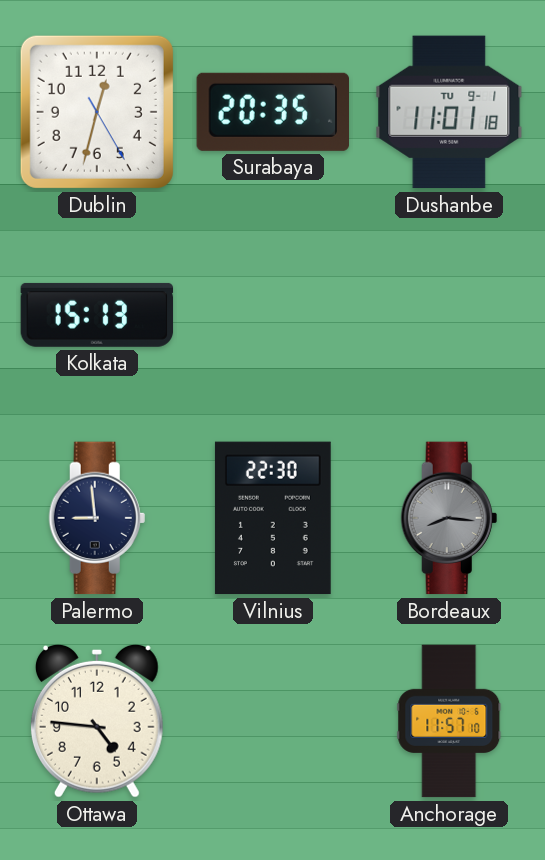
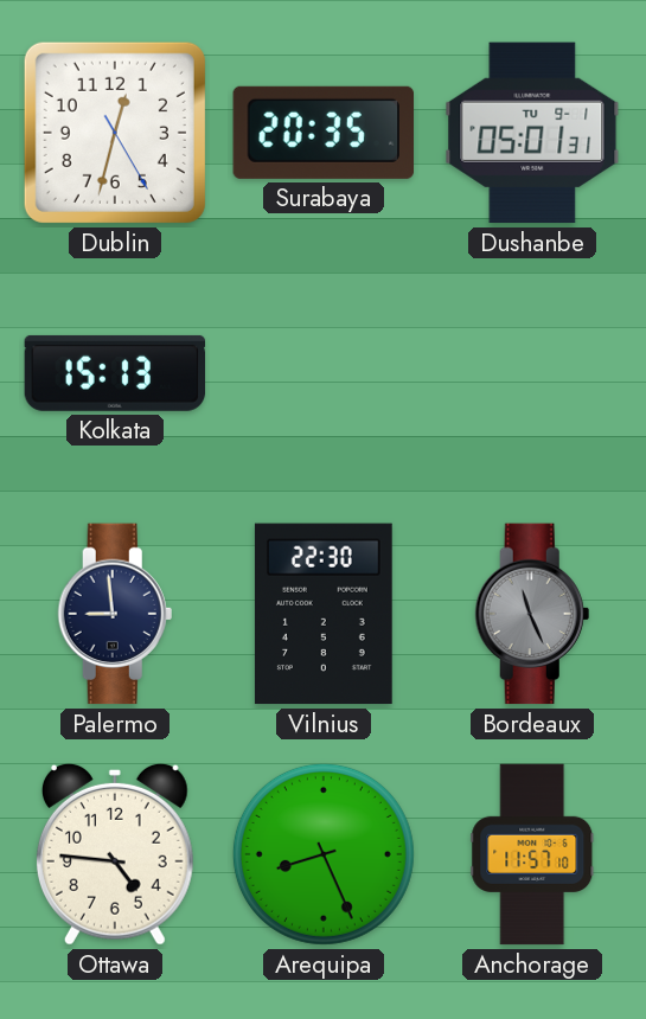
Dushanbe: 11:01 -> 05:01 (532, 133)
Bordeaux: 8:16 -> 11:26 (532, 614)
Arequipa: none -> 8:26 (324, 854)
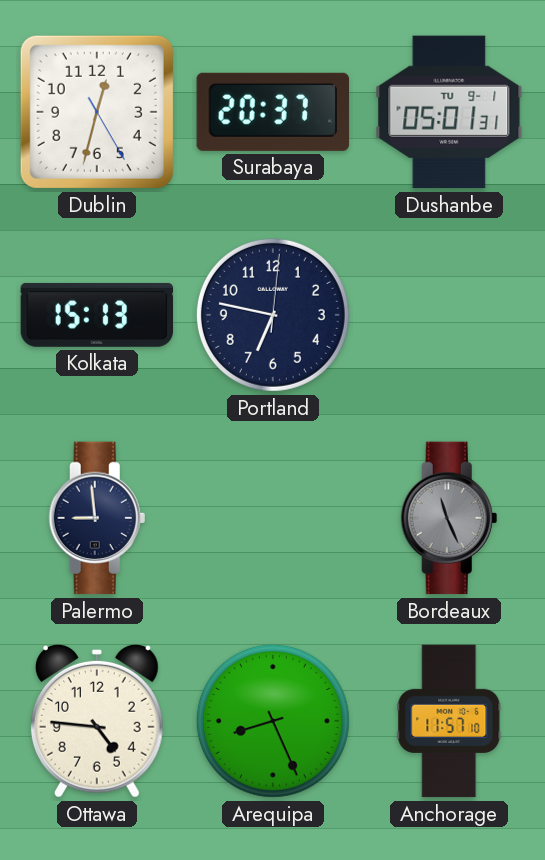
Surabaya: 20:35 -> 20:37 (272, 112)
Portland: none -> 6:47 (273, 315)
Vilnius: 22:30 -> none (324, 614)
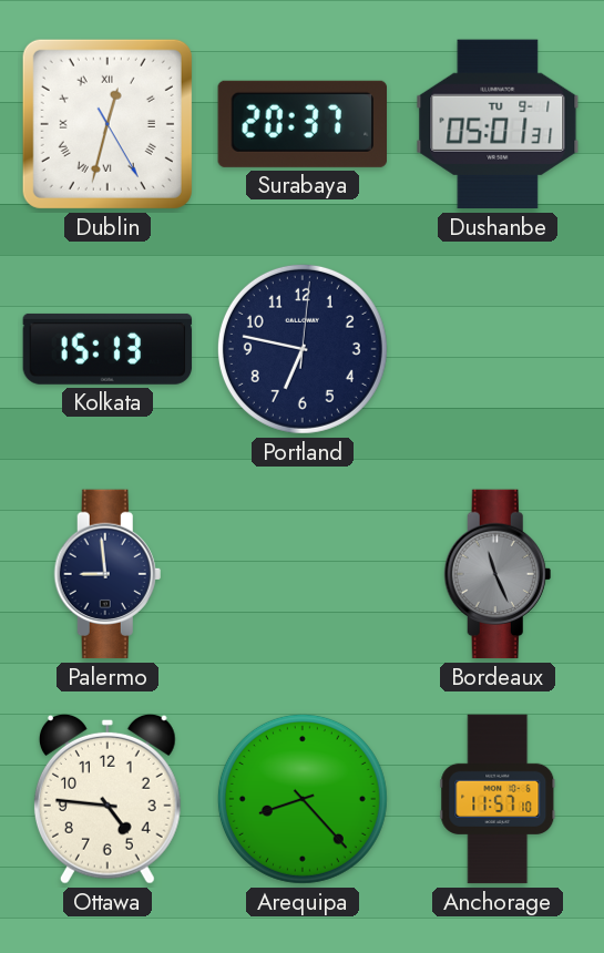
Dublin numerals: Arabic -> Roman (108, 124)
Arequipa: 8:26 -> 8:23 (303, 799)
